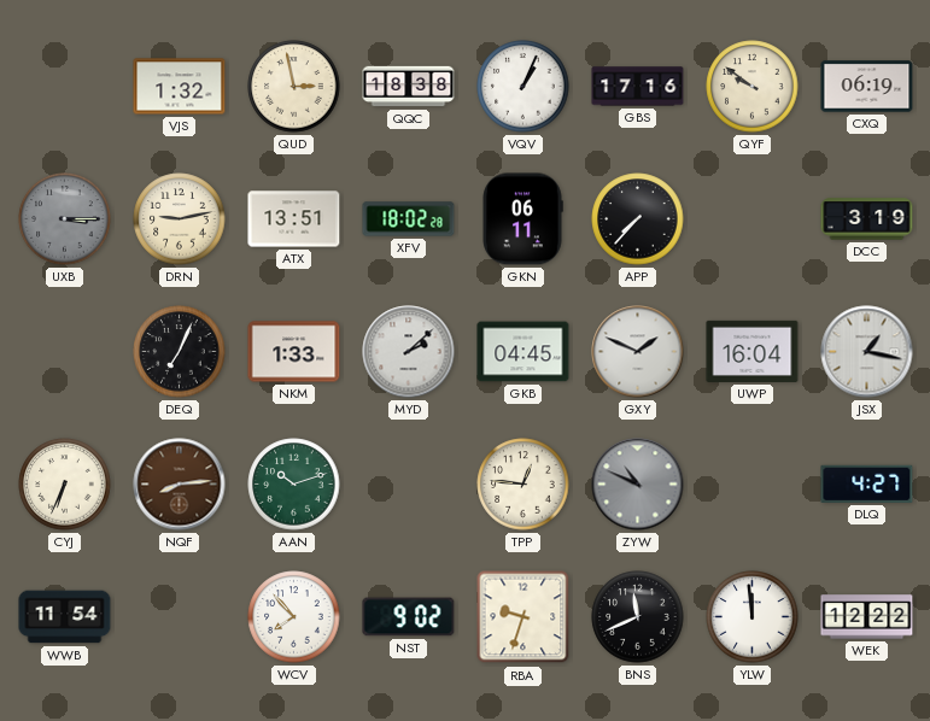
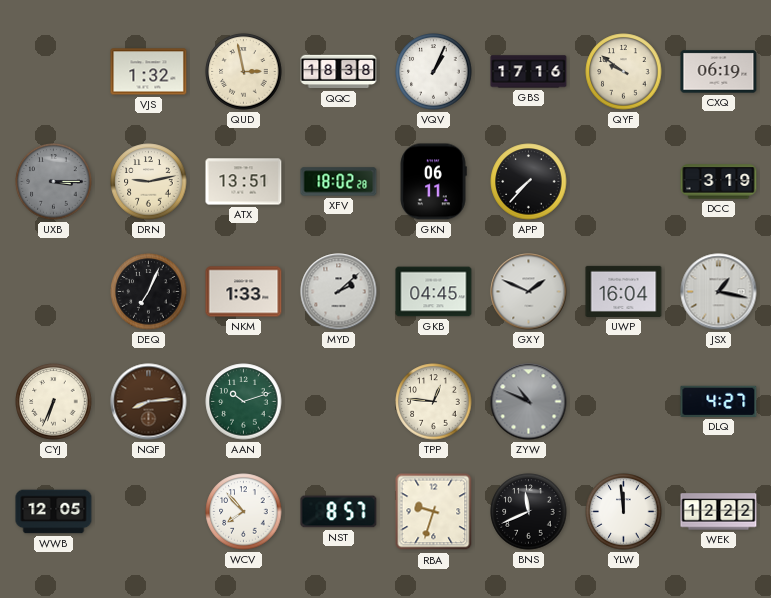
WWB: 11:54 -> 12:05 (54, 512)
NST: 9:02 -> 8:57 (339, 512)
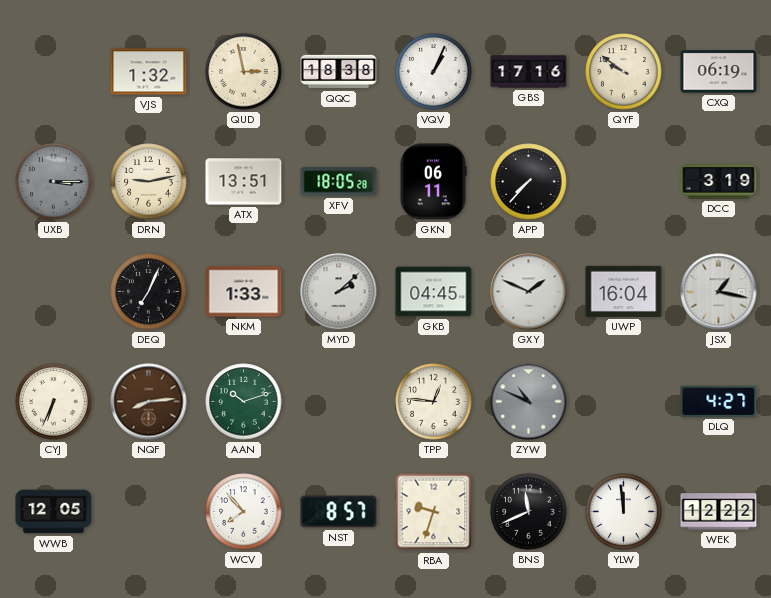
XFV: 18:02 -> 18:05 (339, 182)
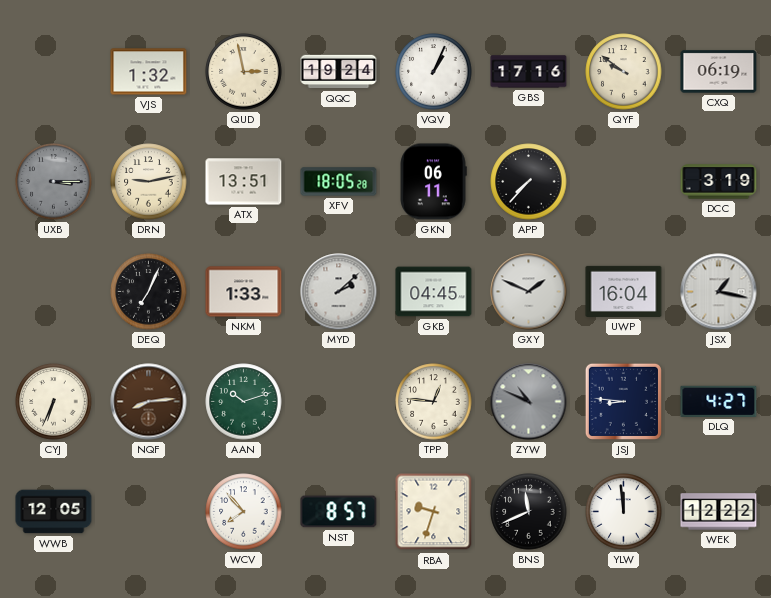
QQC: 18:38 -> 19:24 (339, 72)
JSJ: none -> 8:46 (623, 401)
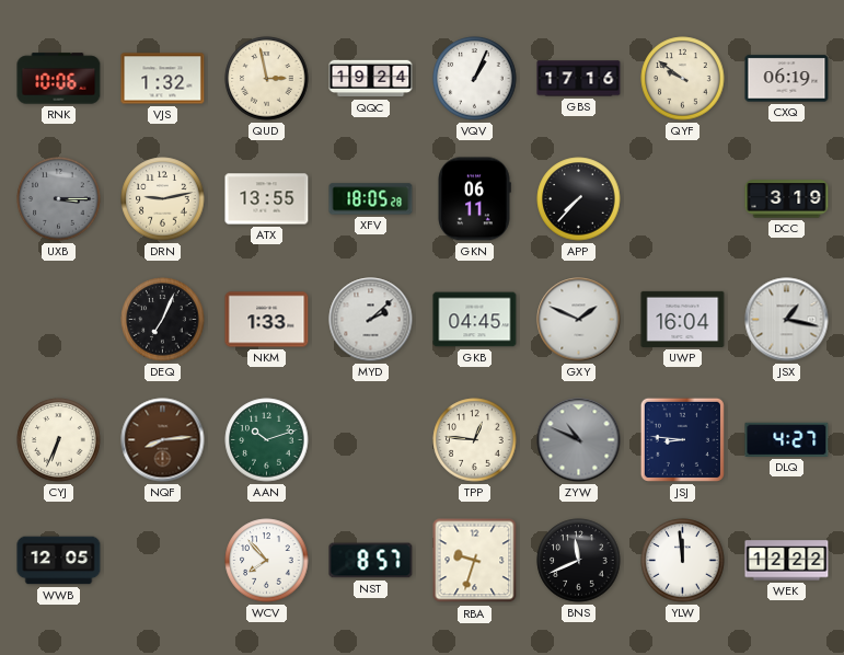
RNK: none -> 10:06 (59, 79)
ATX: 13:51 -> 13:55 (267, 199)
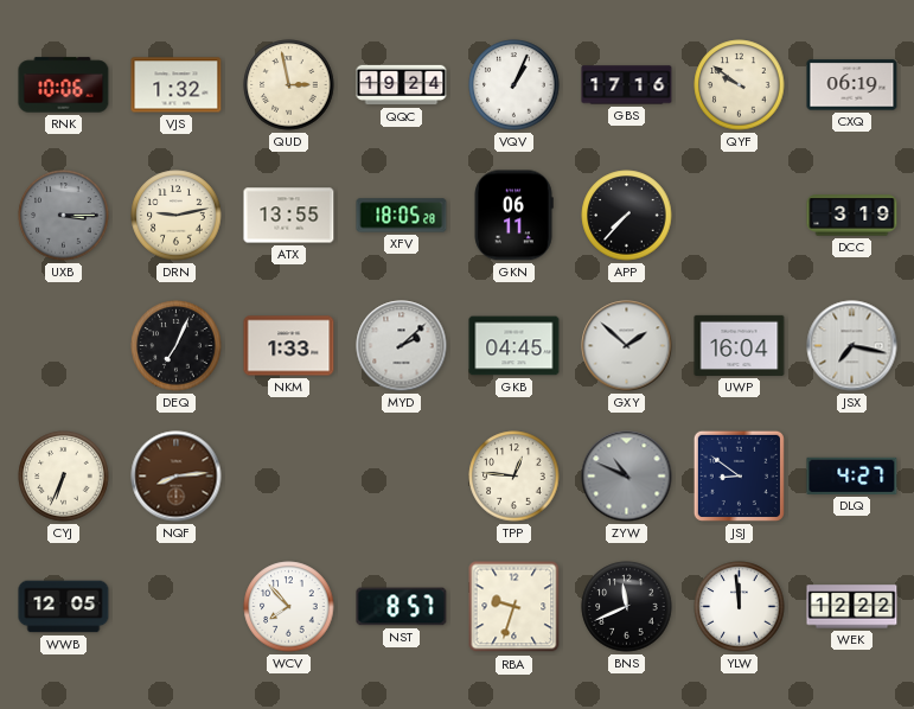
GXY: 1:49 -> 1:52 (627, 346)
JSX: 1:17 -> 7:17 (852, 346)
AAN: 10:12 -> none (267, 440)
JSJ: 8:46 -> 8:51 (739, 475)
